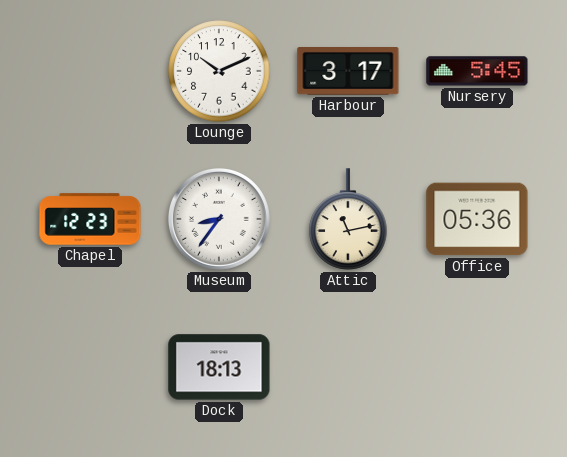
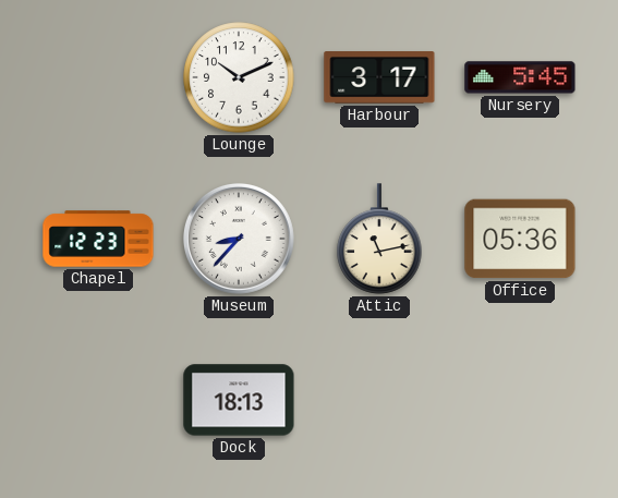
Museum: 8:36 -> 8:37 (239, 239)
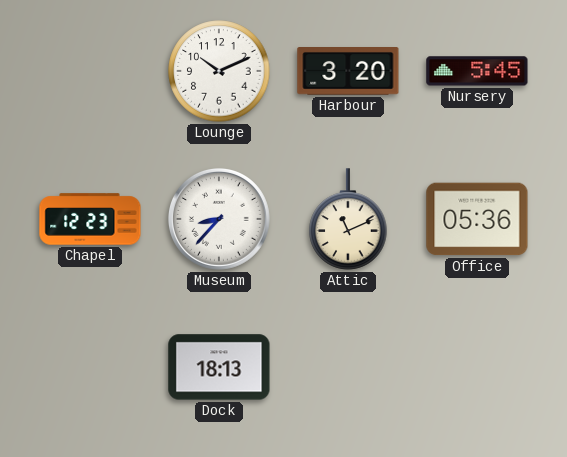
Harbour: 3:17 -> 3:20 (348, 72)
Attic: 11:13 -> 11:11 (348, 219)
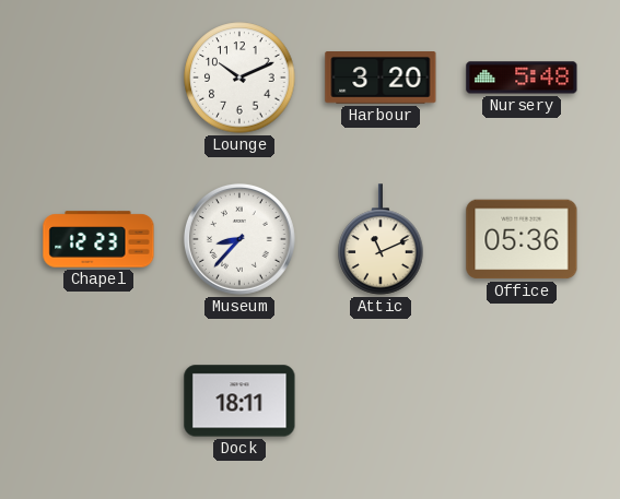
Nursery: 5:45 -> 5:48 (522, 78)
Dock: 18:13 -> 18:11 (239, 401)
